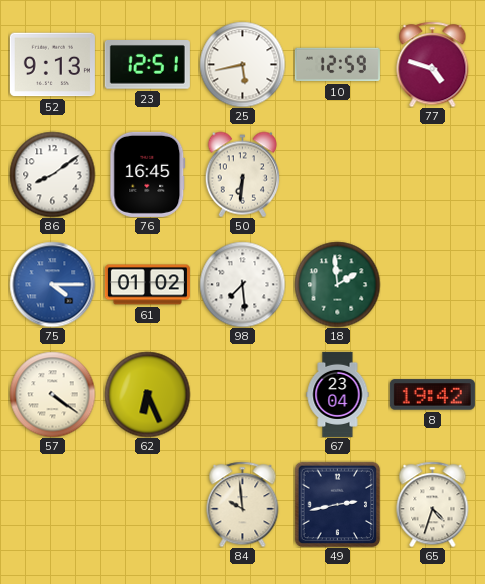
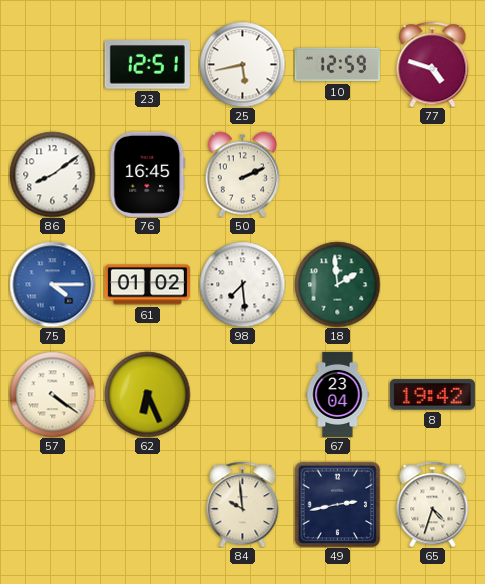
52: 9:13 -> none (52, 65)
50: 6:31 -> 2:11 (242, 174)
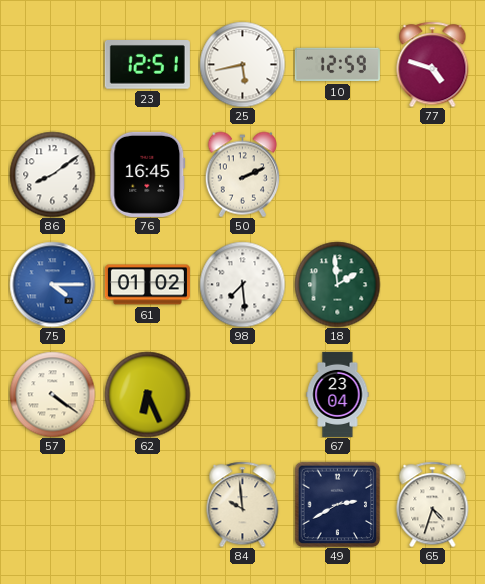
8: 19:42 -> none (432, 395)
49: 2:43 -> 2:40 (337, 504)
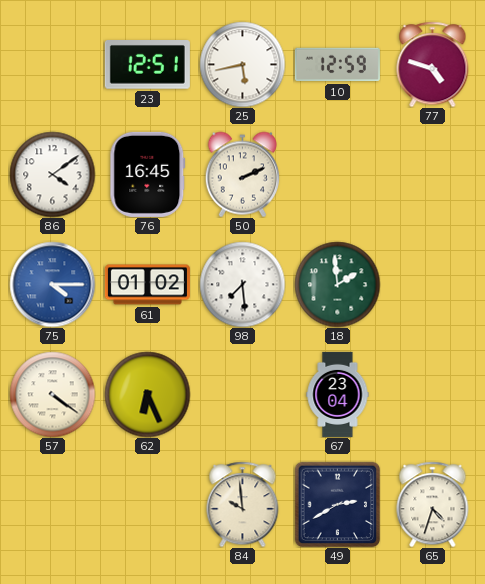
86: 8:09 -> 4:09 (52, 174)
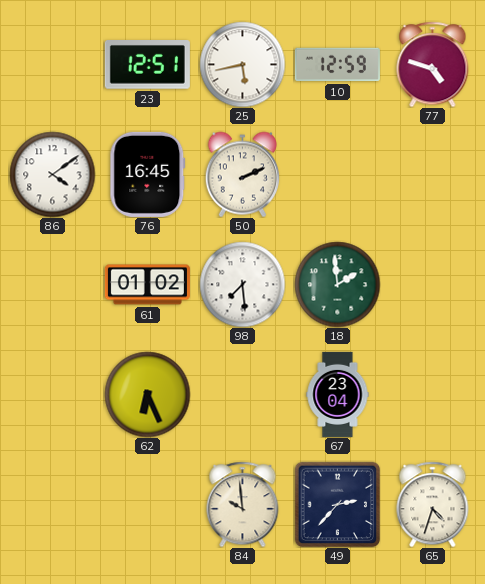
75: 4:15 -> none (52, 284)
57: 4:21 -> none (52, 394)
49: 2:40 -> 2:37 (337, 504)
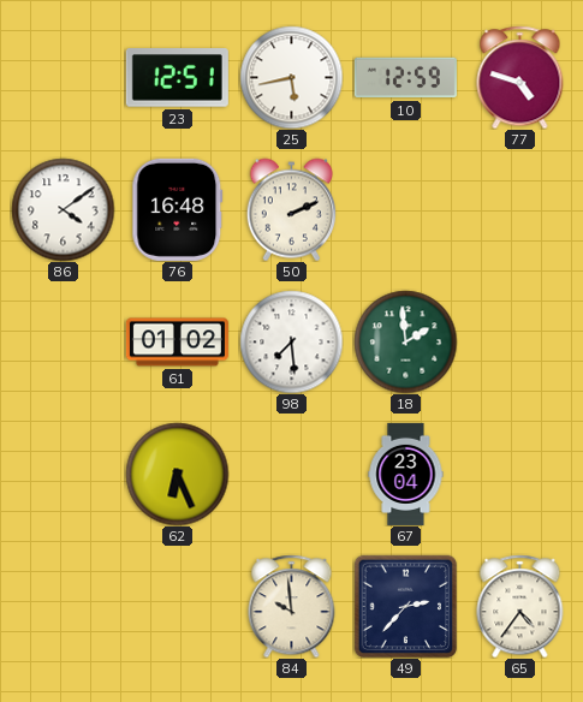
76: 16:45 -> 16:48 (178, 209)
65: 4:33 -> 4:36 (520, 606)
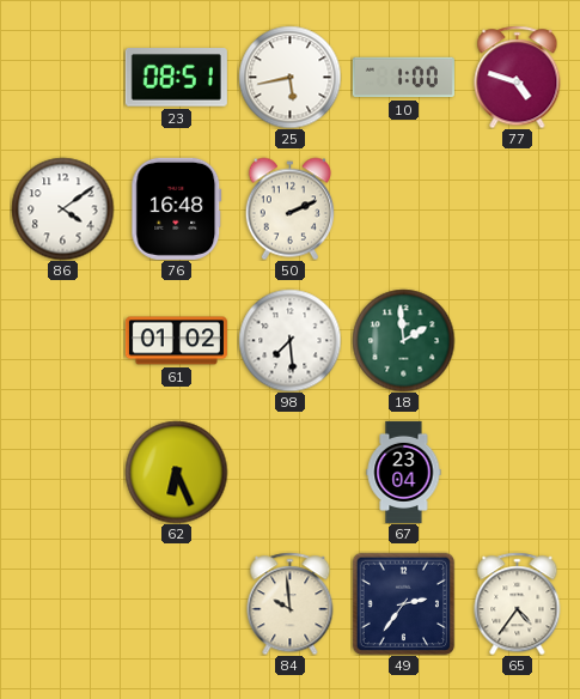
23: 12:51 -> 08:51 (176, 78)
10: 12:59 -> 1:00 (403, 78)
49: 2:37 -> 2:36 (403, 603)
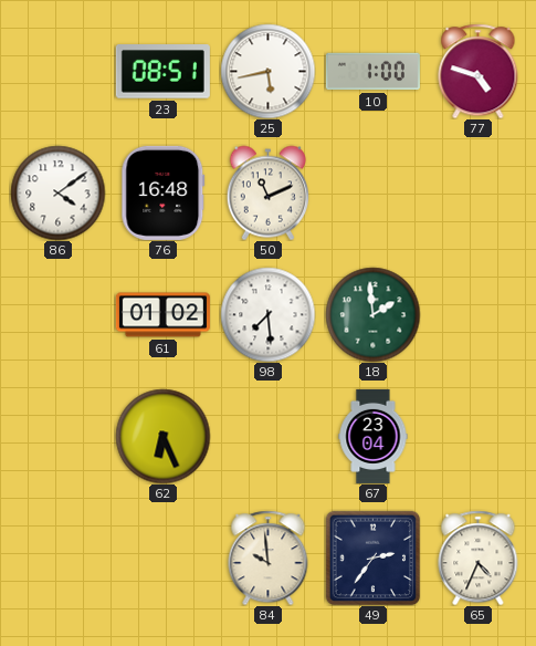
50: 2:11 -> 11:11 (267, 192)
65: 4:36 -> 4:34 (479, 558)
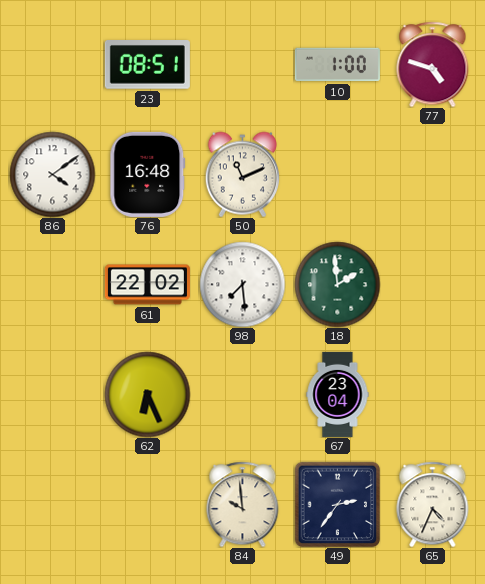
25: 5:43 -> none (267, 71)
61: 01:02 -> 22:02 (147, 285)
